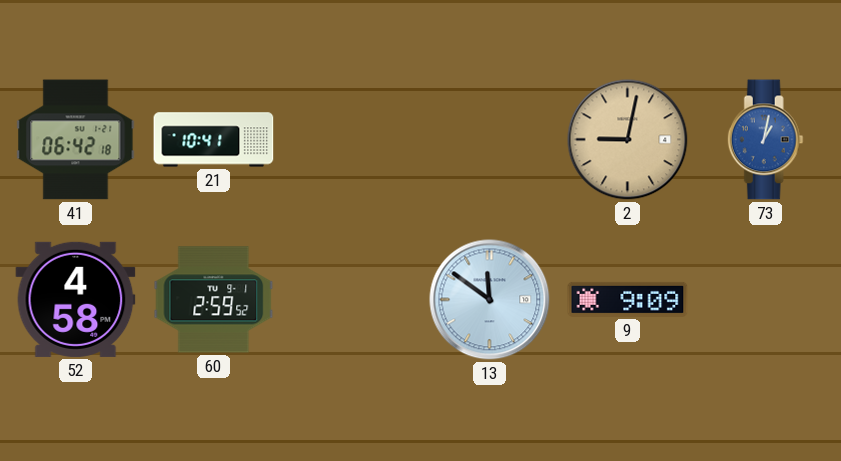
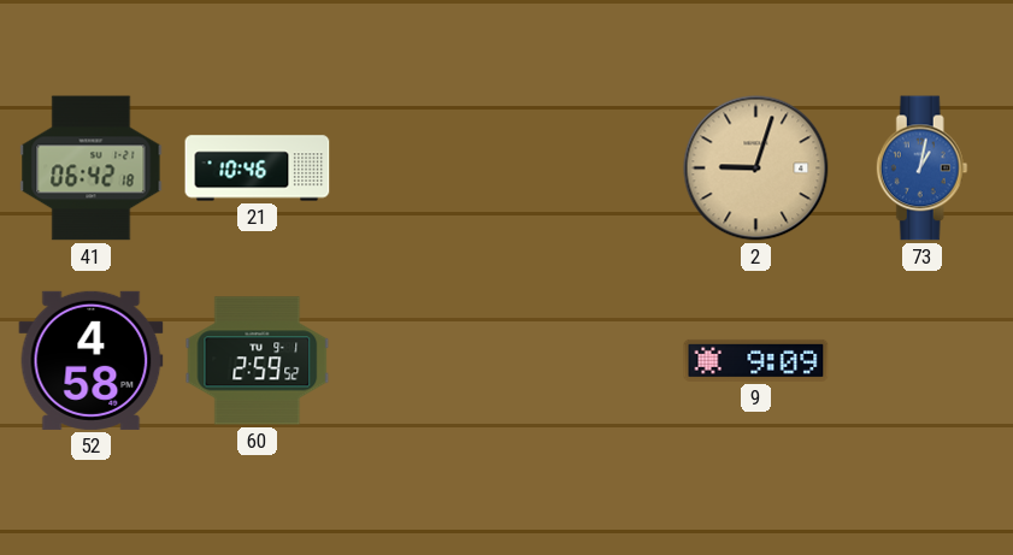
21: 10:41 -> 10:46 (258, 169)
2: 9:02 -> 9:03 (756, 169)
13: 11:51 -> none (490, 300)
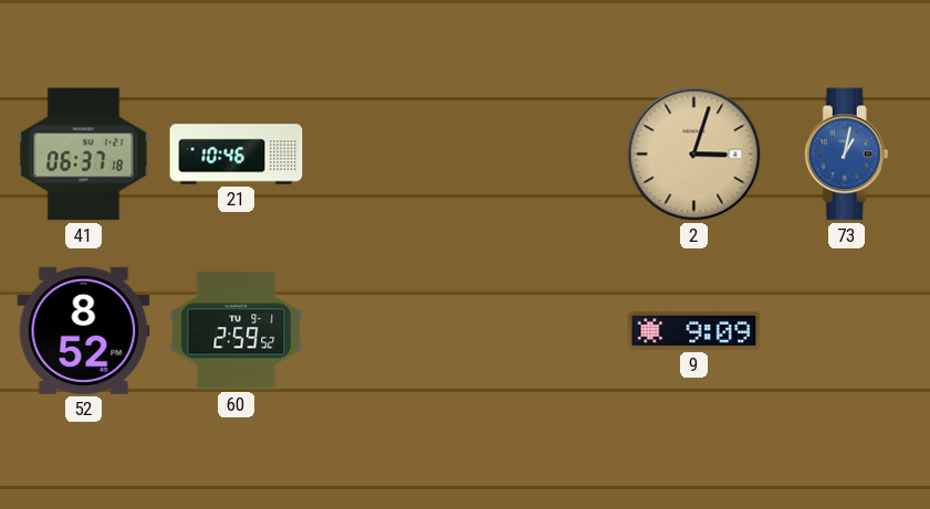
41: 06:42 -> 06:37 (84, 155)
2: 9:03 -> 3:03 (694, 155)
52: 4:58 -> 8:52 (84, 330)
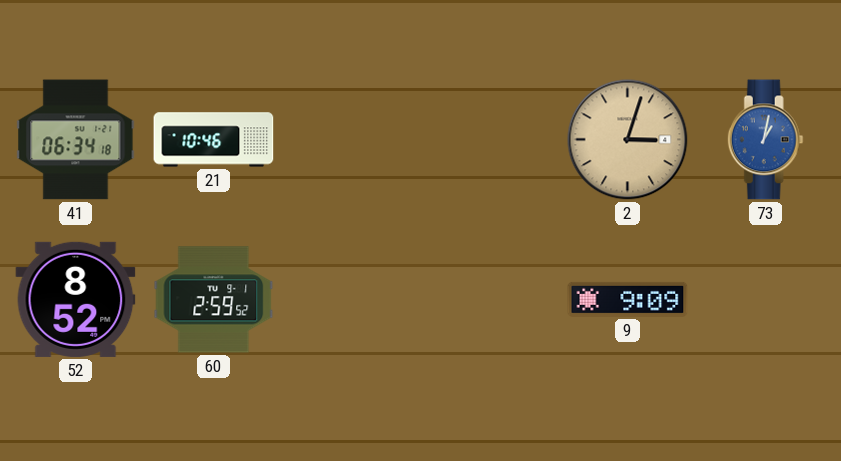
41: 06:37 -> 06:34 (76, 140)
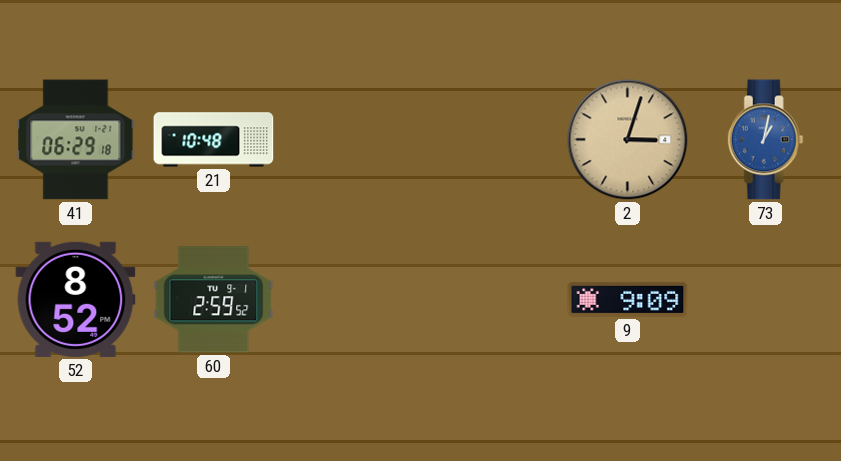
41: 06:34 -> 06:29 (76, 140)
21: 10:46 -> 10:48 (214, 140)
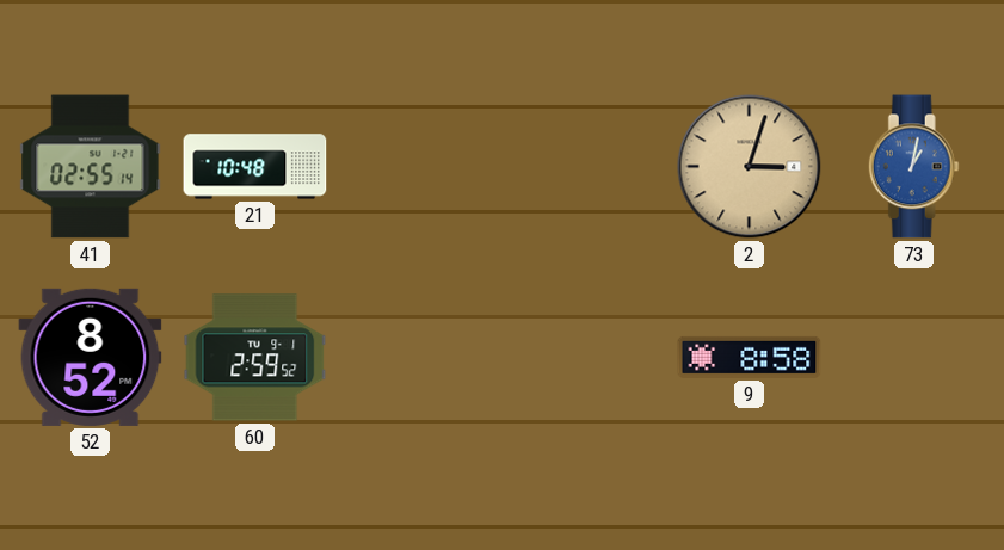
41: 06:29 -> 02:55 (91, 167)
9: 9:09 -> 8:58 (750, 357)
